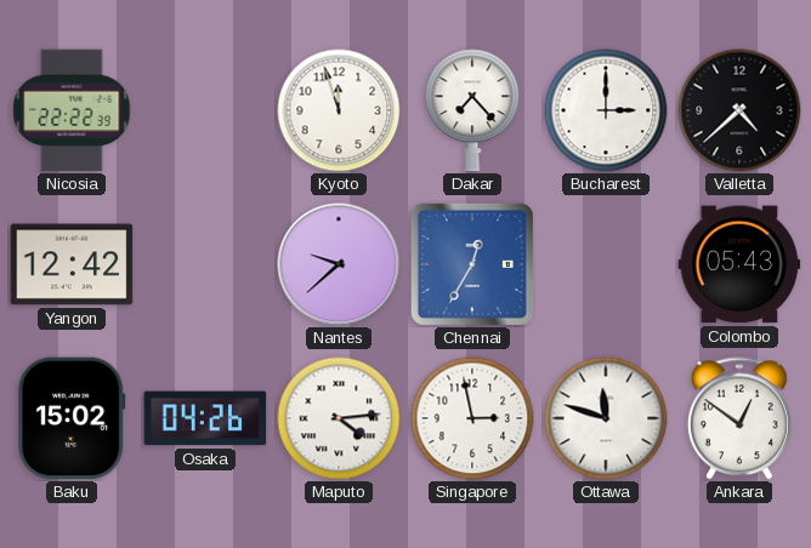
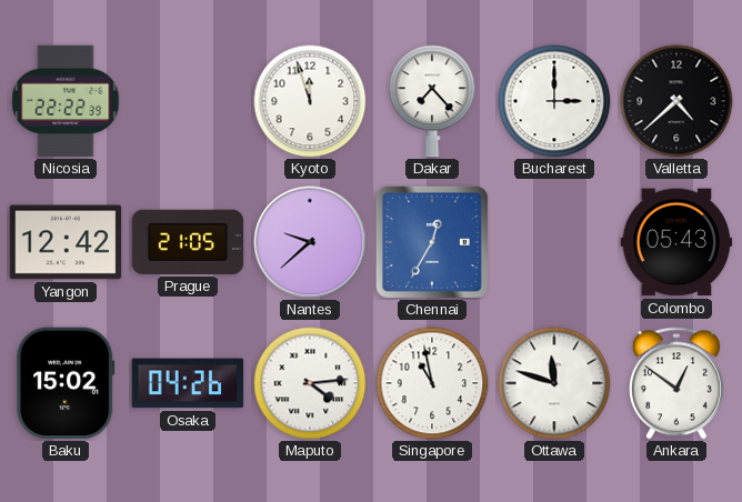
Prague: none -> 21:05 (188, 242)
Singapore: 2:58 -> 10:58 (432, 383)
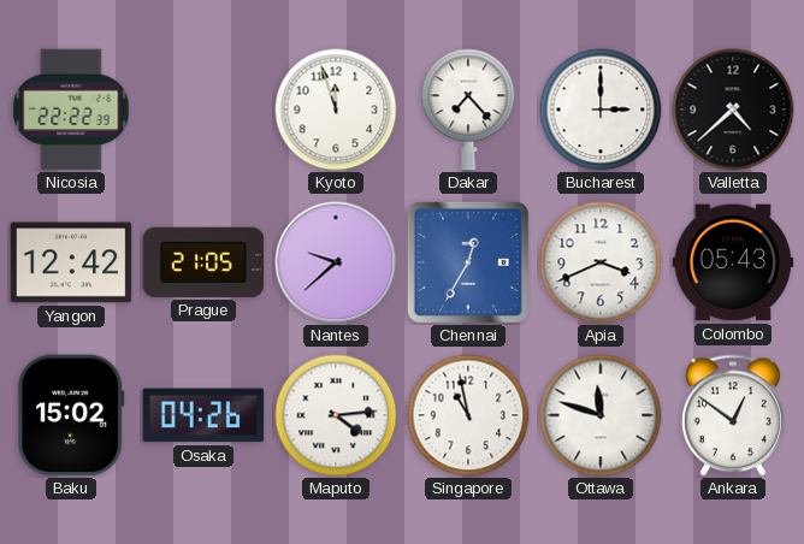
Apia: none -> 3:41 (601, 262)
